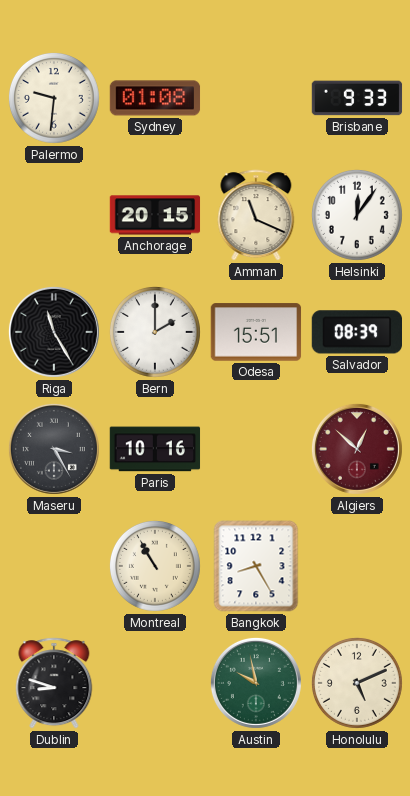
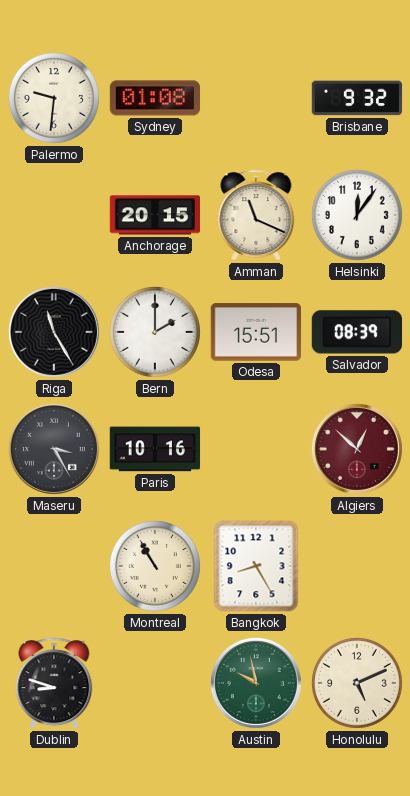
Brisbane: 9:33 -> 9:32 (357, 98)
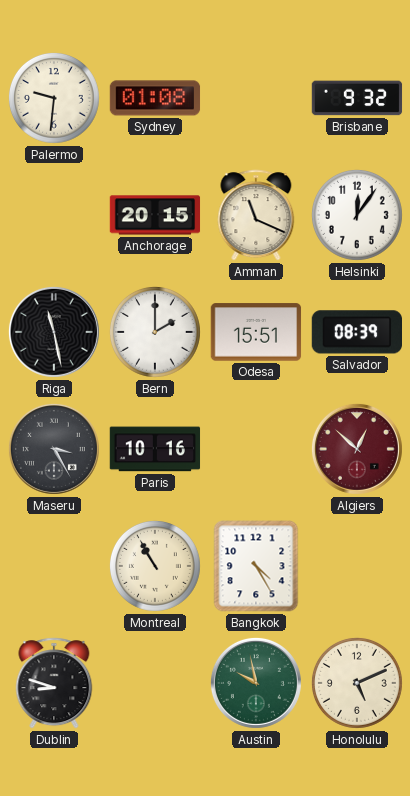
Riga: 11:25 -> 11:28 (54, 332)
Bangkok: 8:25 -> 4:25 (256, 566)
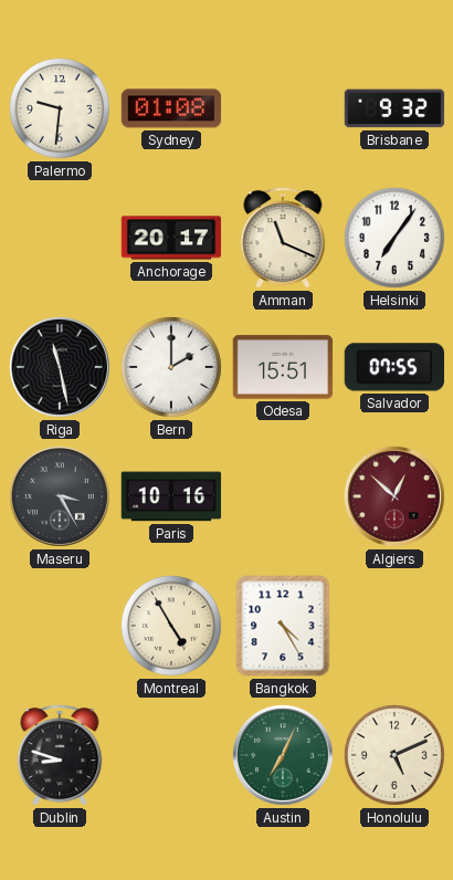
Anchorage: 20:15 -> 20:17 (171, 238)
Helsinki: 12:06 -> 7:06 (394, 238)
Salvador: 08:39 -> 07:55 (393, 367)
Montreal: 10:55 -> 4:55 (171, 626)
Austin: 9:58 -> 7:04 (283, 755)
